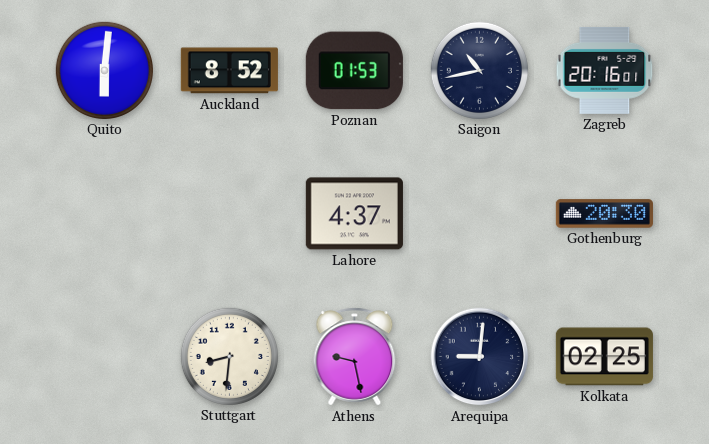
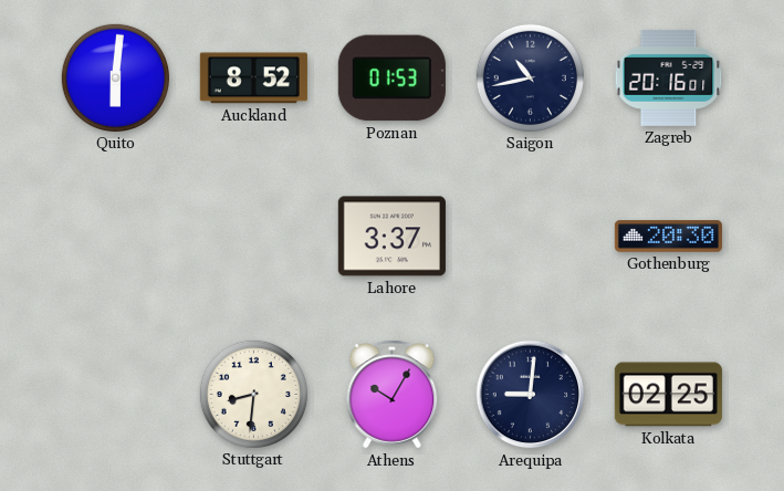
Lahore: 4:37 -> 3:37 (391, 237)
Athens: 9:28 -> 10:05 (393, 395)
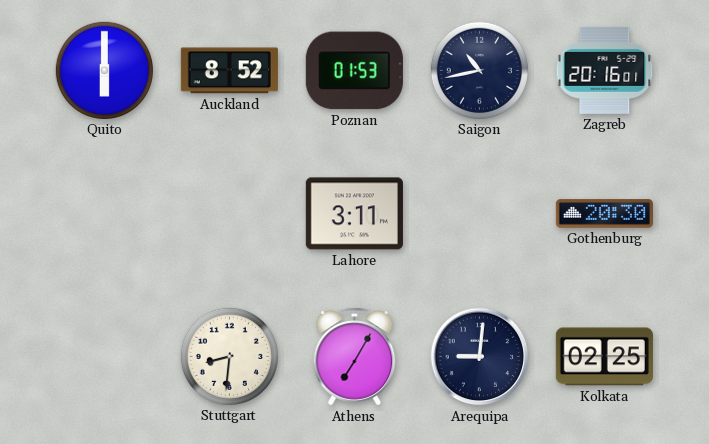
Quito: 6:01 -> 6:00 (104, 70)
Lahore: 3:37 -> 3:11 (354, 214)
Athens: 10:05 -> 7:05 (355, 357)
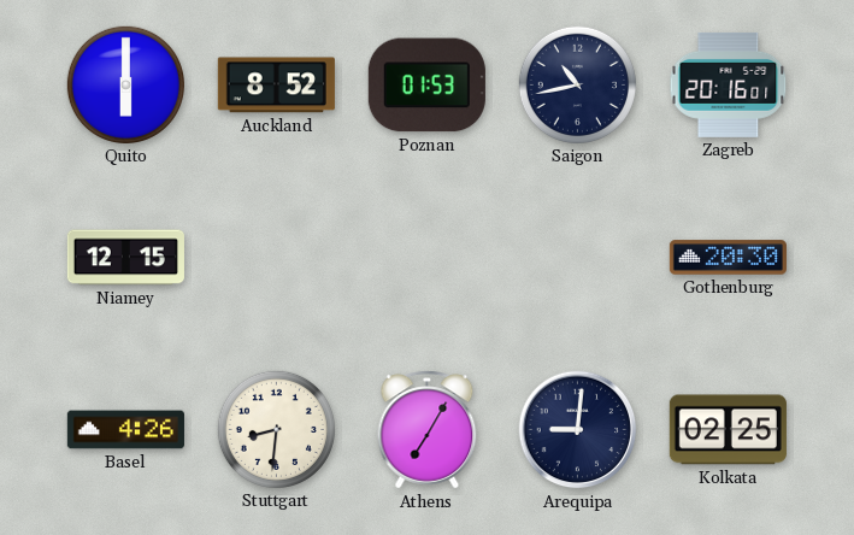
Niamey: none -> 12:15 (125, 258)
Lahore: 3:11 -> none (354, 214)
Basel: none -> 4:26 (125, 430)
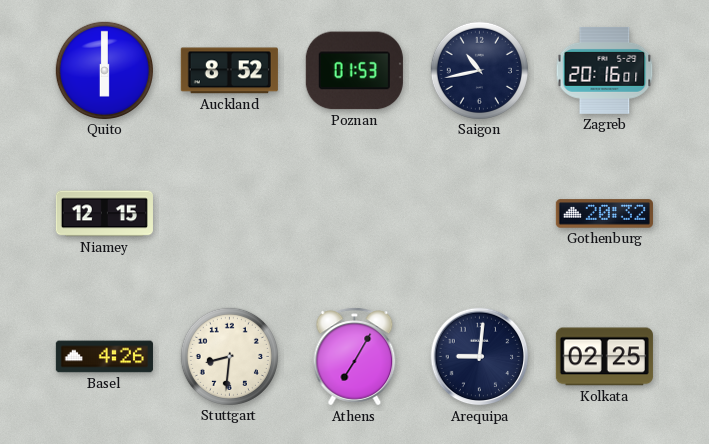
Gothenburg: 20:30 -> 20:32 (604, 214)
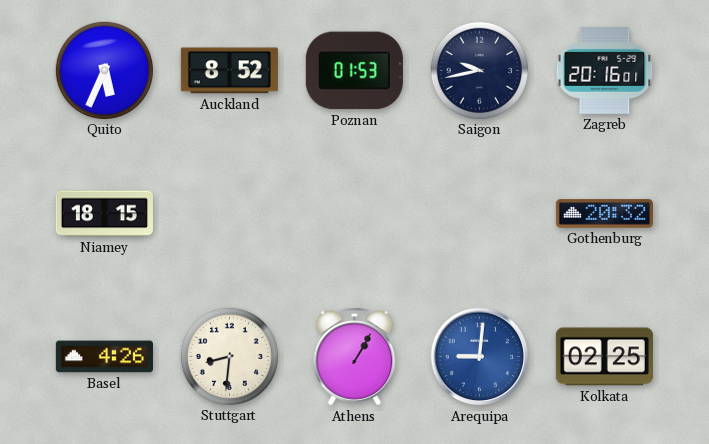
Quito: 6:00 -> 5:34 (104, 70)
Saigon: 10:43 -> 9:43 (479, 70)
Niamey: 12:15 -> 18:15 (104, 214)
Athens: 7:05 -> 1:05 (355, 357)
Arequipa dial: navy -> blue (480, 357)
